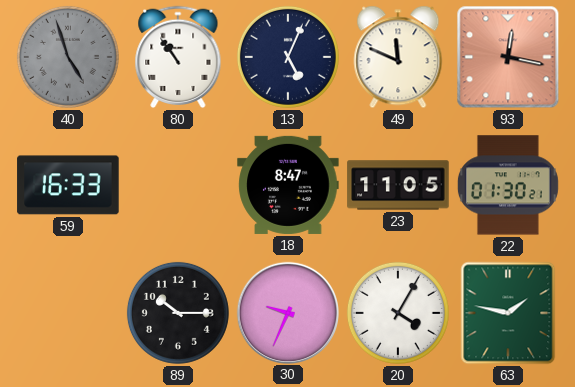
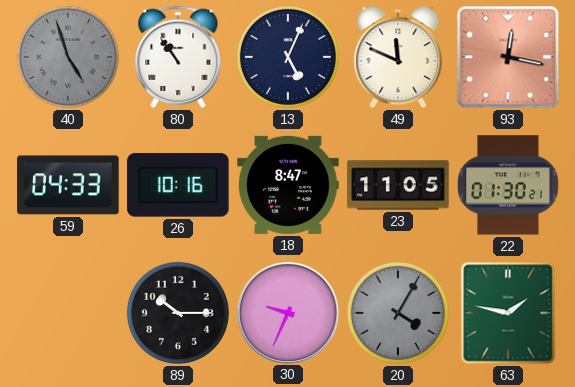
59: 16:33 -> 04:33 (68, 185)
26: none -> 10:16 (178, 185)
20 dial: white -> grey (398, 313)
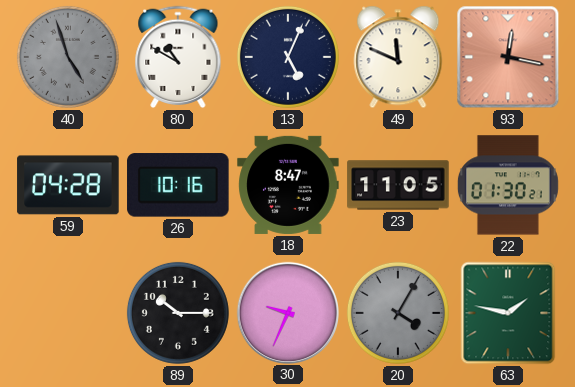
80: 10:54 -> 10:50 (178, 57)
59: 04:33 -> 04:28 (68, 185)
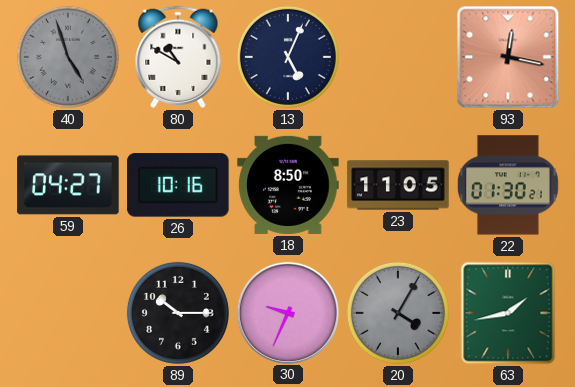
49: 11:49 -> none (398, 57)
59: 04:28 -> 04:27 (68, 185)
18: 8:47 -> 8:50 (288, 185)
63: 1:47 -> 1:43 (508, 313)
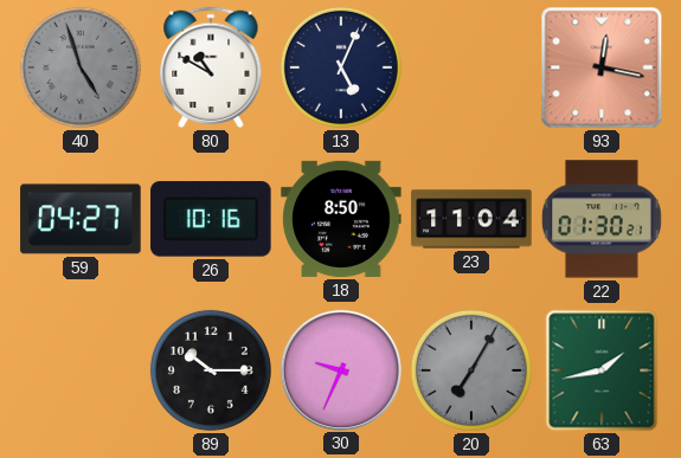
23: 11:05 -> 11:04 (471, 219)
20: 4:05 -> 7:05 (471, 370)
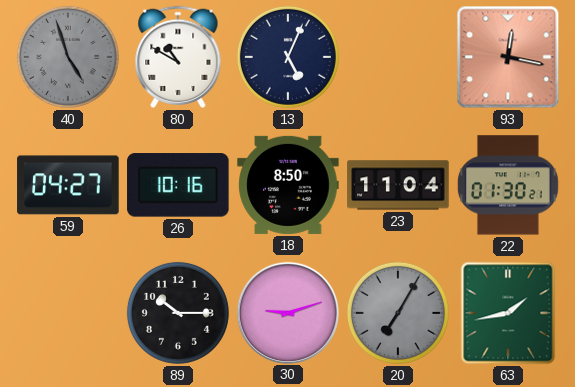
30: 9:34 -> 9:12 (287, 312)
